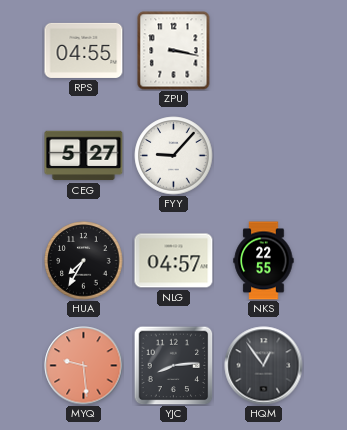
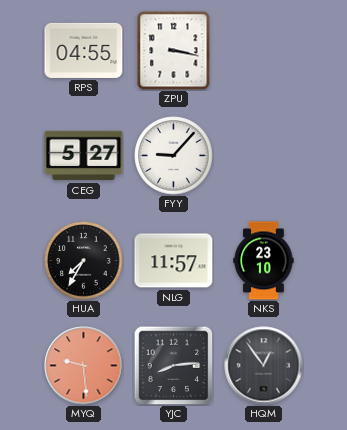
NLG: 04:57 -> 11:57 (174, 261)
NKS: 22:55 -> 23:10 (264, 261)
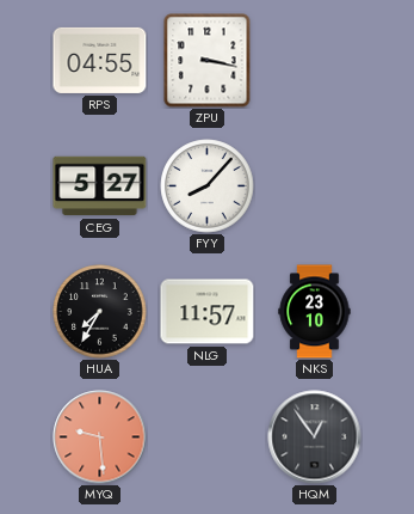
FYY: 9:07 -> 8:07 (208, 186)
YJC: 8:14 -> none (173, 365)
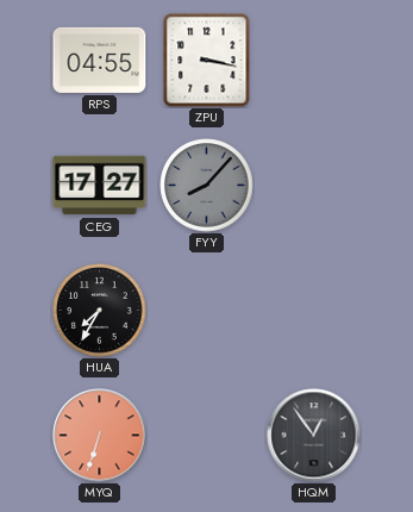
CEG: 5:27 -> 17:27 (100, 186)
FYY dial: white -> grey (207, 186)
NLG: 11:57 -> none (208, 312)
NKS: 23:10 -> none (315, 312)
MYQ: 9:29 -> 6:33 (100, 436)
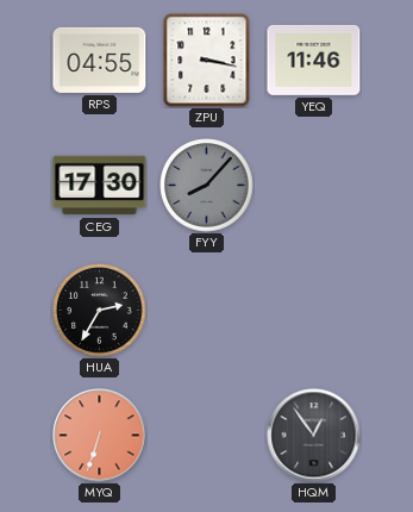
YEQ: none -> 11:46 (314, 60)
CEG: 17:27 -> 17:30 (100, 186)
HUA: 7:35 -> 2:35 (100, 311)
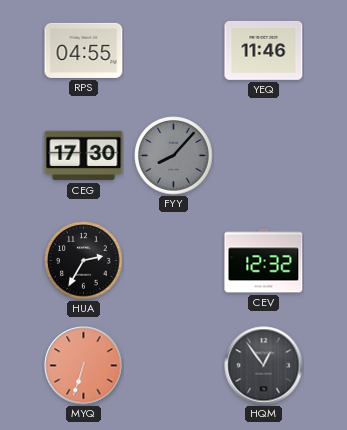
ZPU: 3:17 -> none (207, 61)
CEV: none -> 12:32 (264, 261)
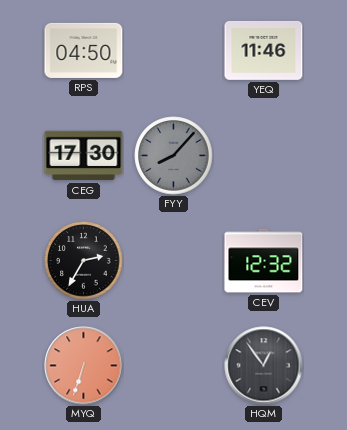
RPS: 04:55 -> 04:50 (84, 50)
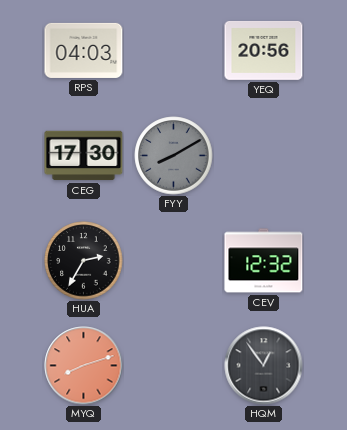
RPS: 04:50 -> 04:03 (84, 50)
YEQ: 11:46 -> 20:56 (264, 50)
FYY: 8:07 -> 8:10 (174, 156)
MYQ: 6:33 -> 8:12 (84, 366)
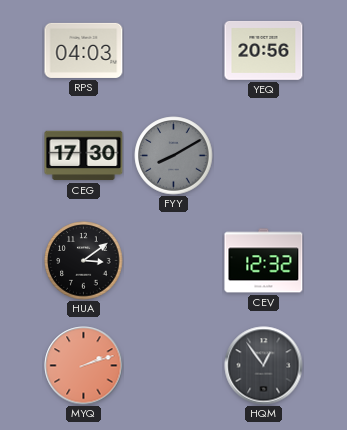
HUA: 2:35 -> 3:09 (84, 261)
MYQ: 8:12 -> 2:12 (84, 366)
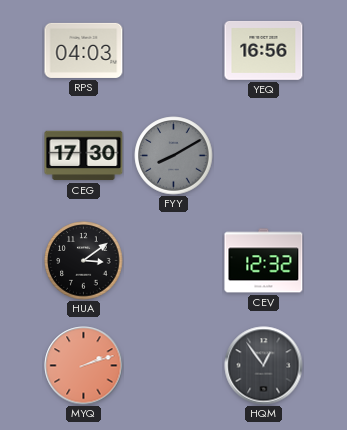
YEQ: 20:56 -> 16:56 (264, 50)
